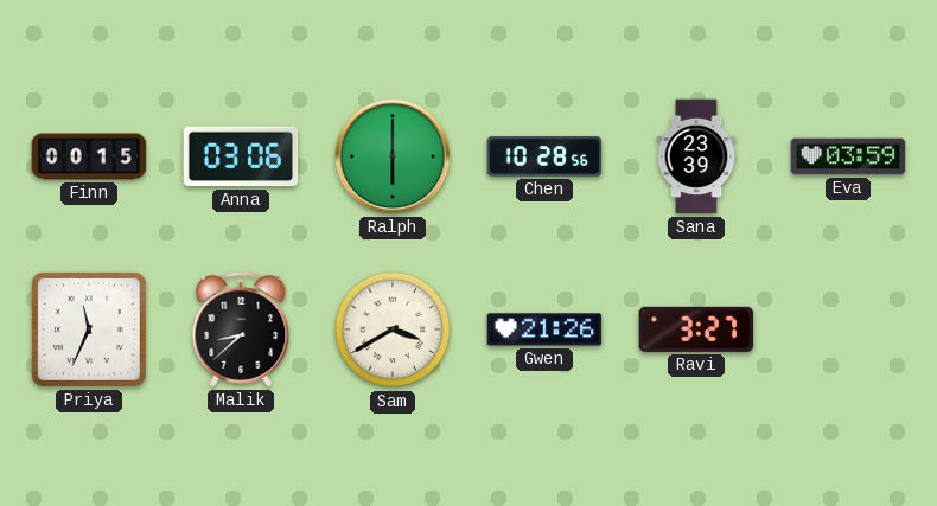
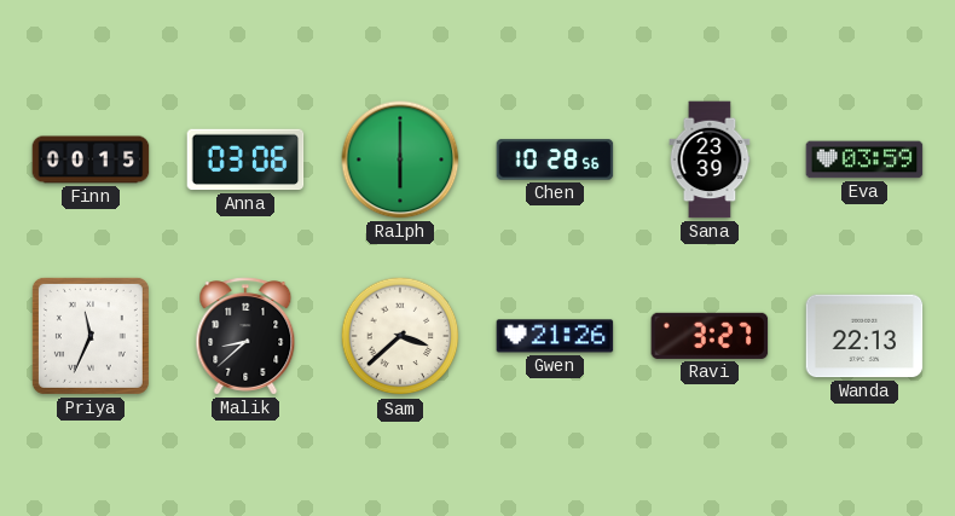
Sam: 3:40 -> 3:38 (400, 336)
Wanda: none -> 22:13 (864, 336)
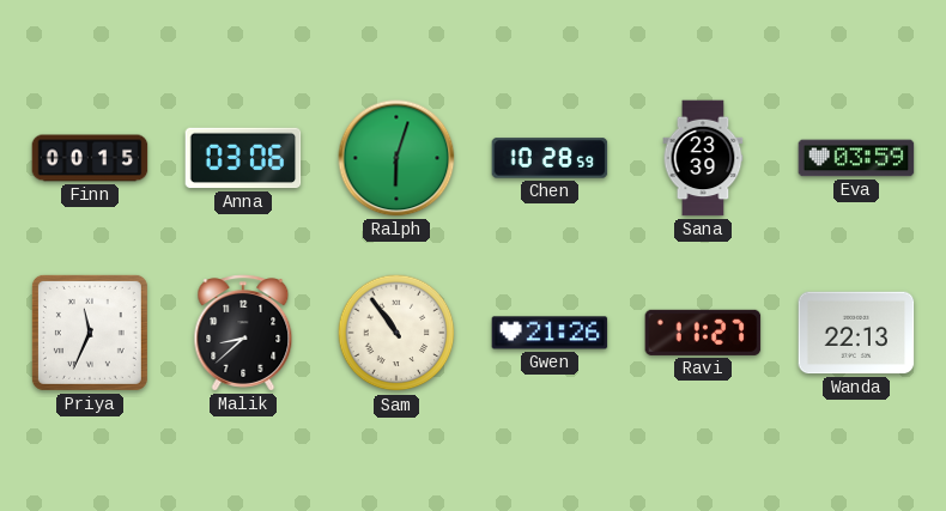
Ralph: 6:00 -> 6:03 (396, 158)
Chen: 10:28:56 -> 10:28:59 (550, 158)
Sam: 3:38 -> 10:54 (396, 333)
Ravi: 3:27 -> 11:27 (703, 333)
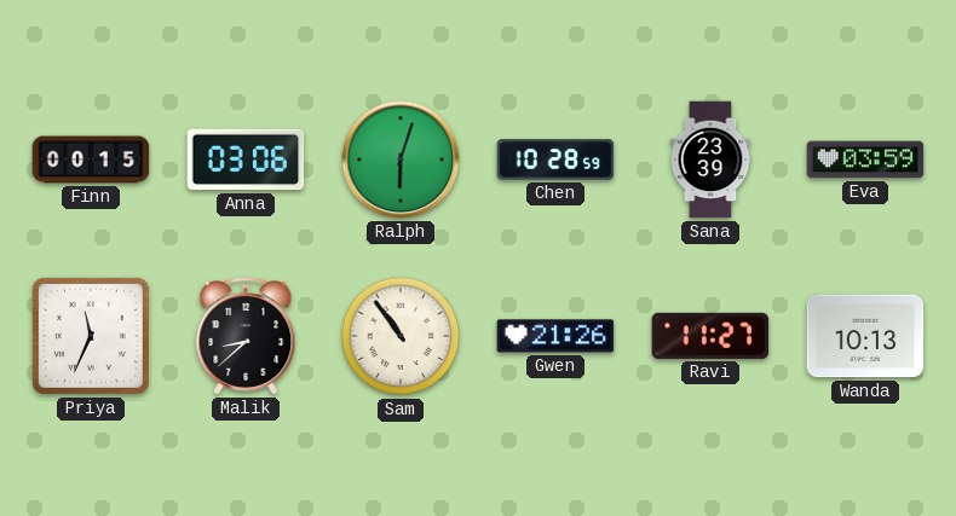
Wanda: 22:13 -> 10:13 (865, 336)
